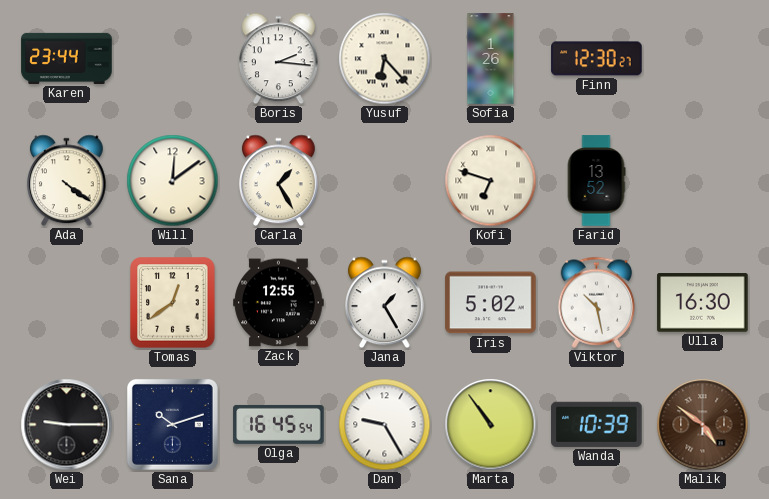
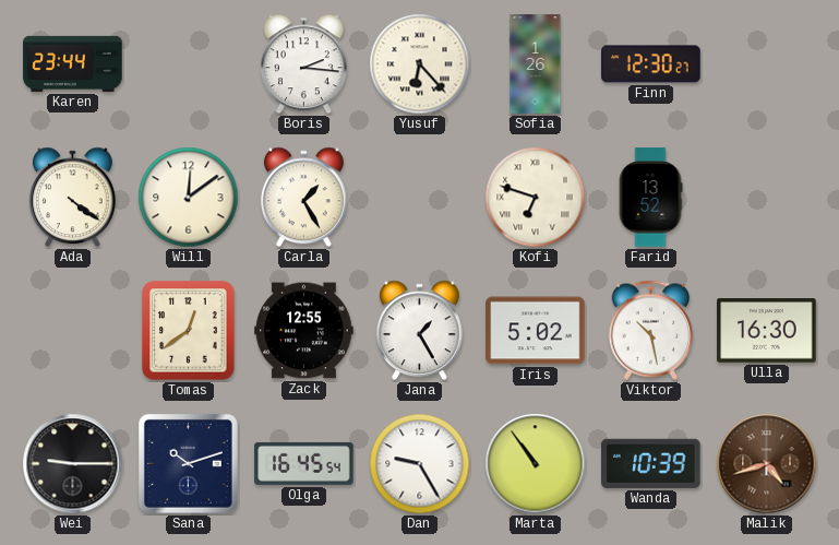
Malik: 4:51 -> 4:42 (767, 464)
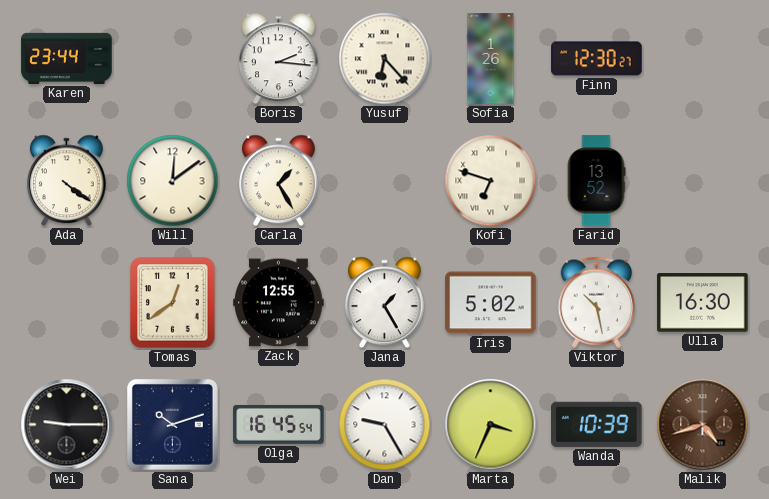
Marta: 10:54 -> 3:34 (491, 425)
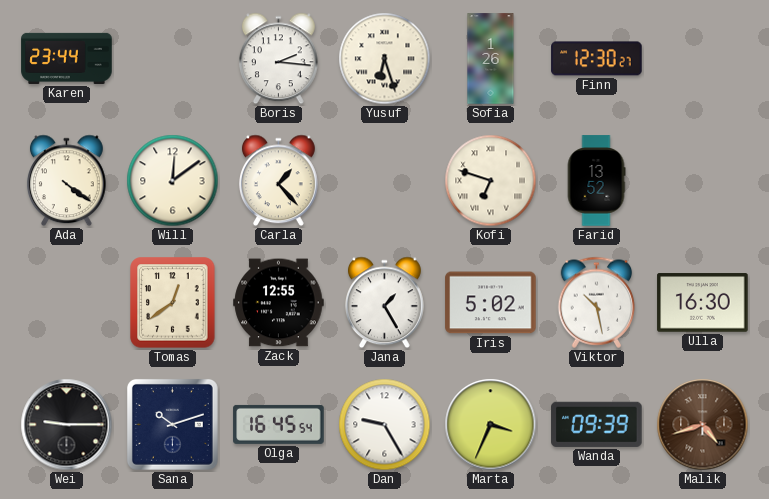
Yusuf: 6:23 -> 6:27 (385, 59)
Carla: 1:25 -> 1:23 (278, 181)
Wanda: 10:39 -> 09:39 (597, 424)
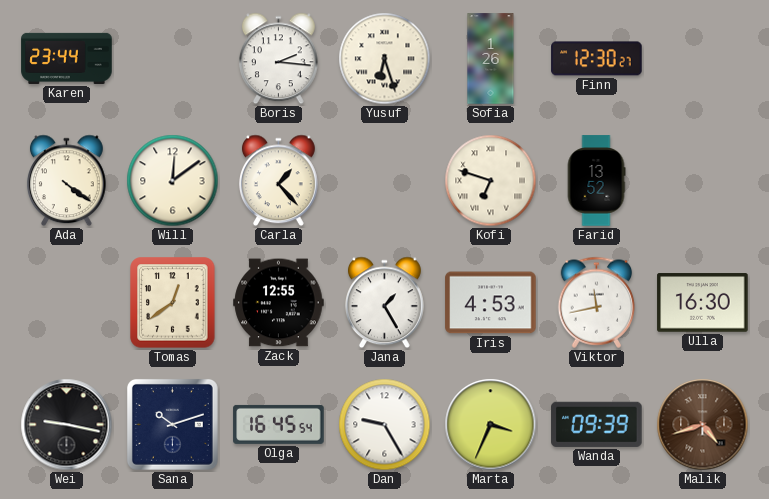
Iris: 5:02 -> 4:53 (491, 303)
Viktor: 10:28 -> 11:43 (597, 302)
Wei: 9:15 -> 9:17 (67, 425)
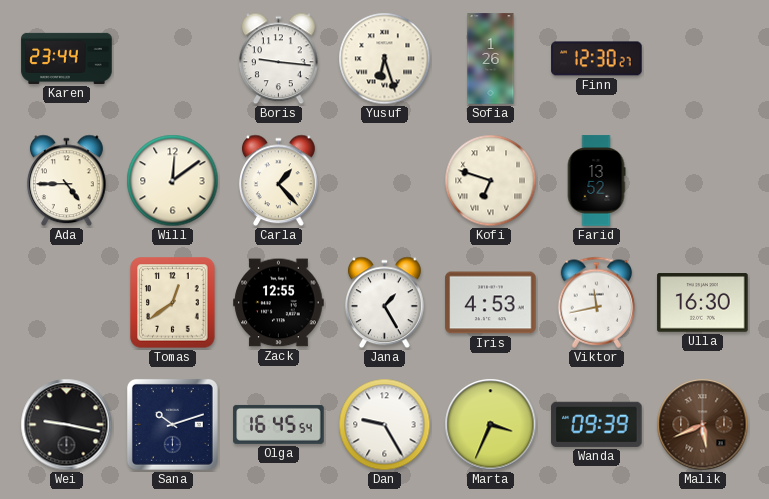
Boris: 2:16 -> 9:16 (278, 59)
Ada: 4:21 -> 4:45 (66, 181)
Malik: 4:42 -> 5:41 (703, 425)
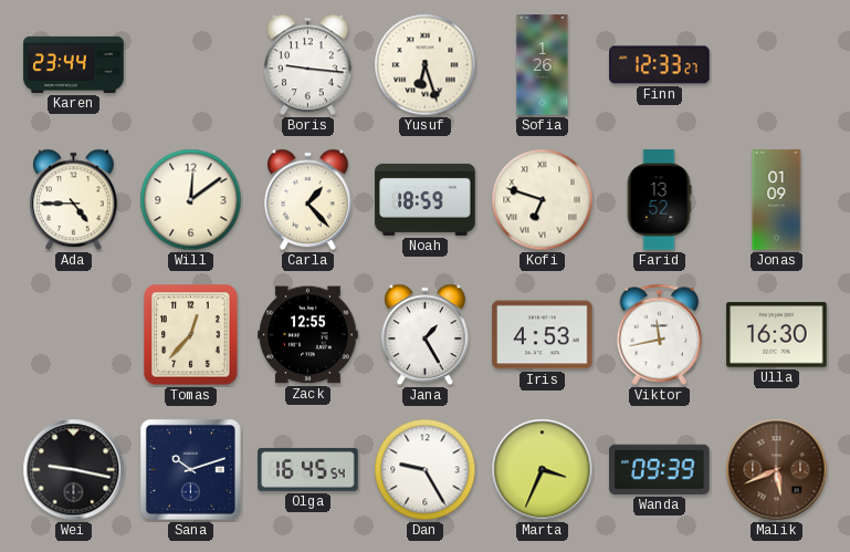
Finn: 12:30 -> 12:33 (660, 65)
Noah: none -> 18:59 (426, 199)
Jonas: none -> 01:09 (777, 200)
Tomas: 12:39 -> 12:37 (191, 335)
